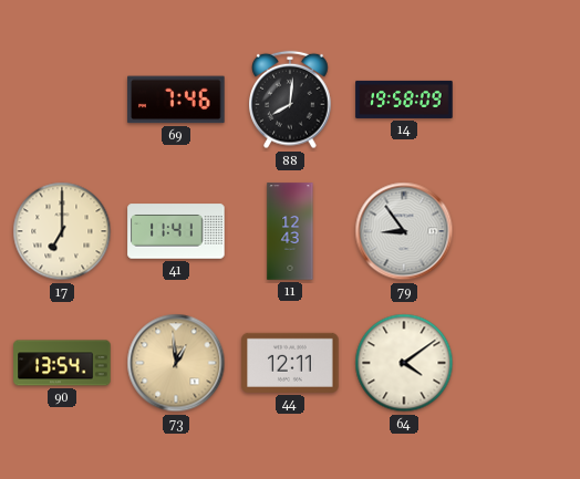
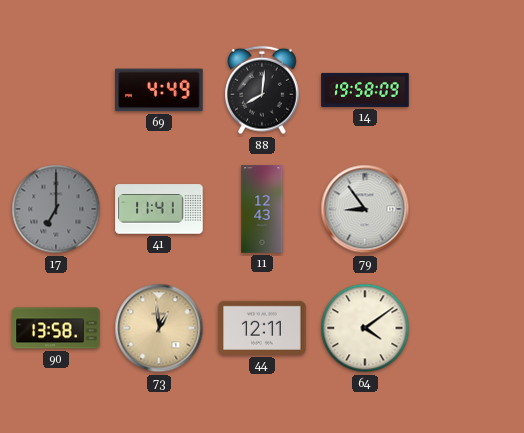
69: 7:46 -> 4:49 (159, 90)
17 dial: cream -> grey (56, 209)
90: 13:54 -> 13:58 (56, 328)
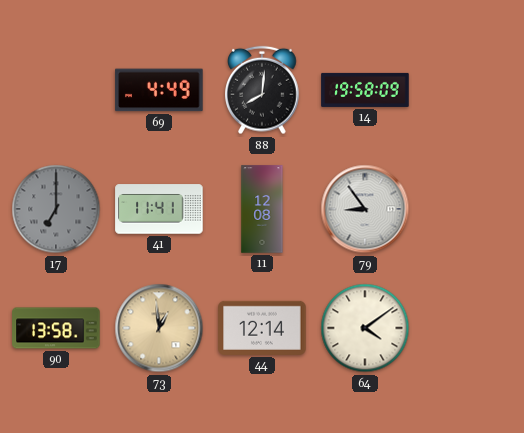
11: 12:43 -> 12:08 (262, 209)
44: 12:11 -> 12:14 (262, 328)
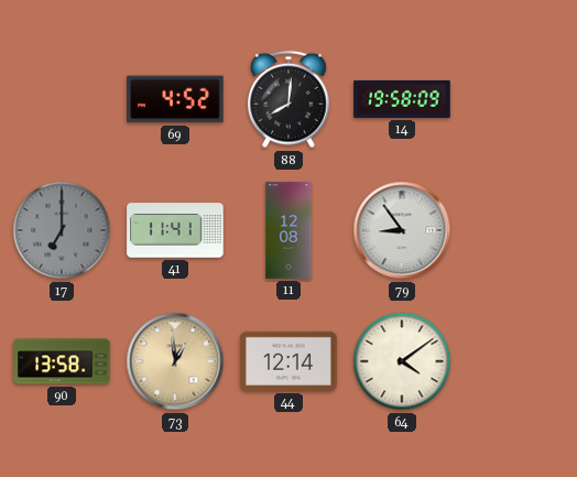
69: 4:49 -> 4:52 (175, 99)
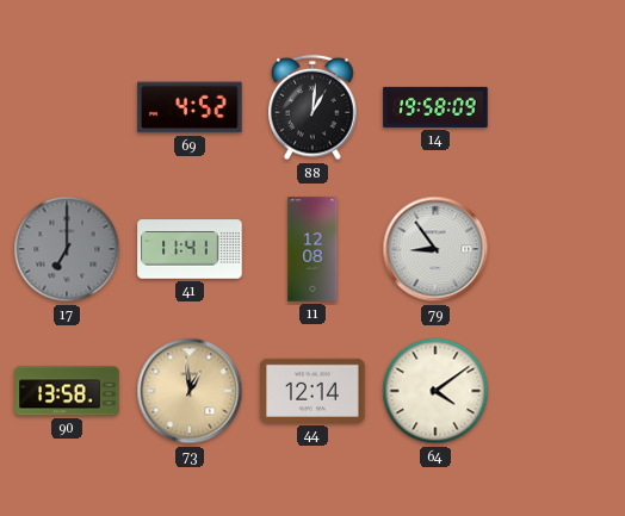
88: 8:01 -> 1:01 (312, 107)
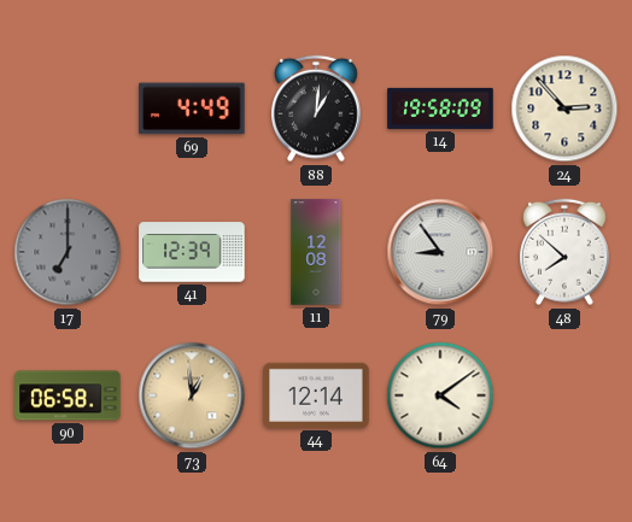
69: 4:52 -> 4:49 (192, 108)
24: none -> 2:53 (564, 108)
41: 11:41 -> 12:39 (192, 252)
48: none -> 7:52 (564, 252)
90: 13:58 -> 06:58 (68, 395)
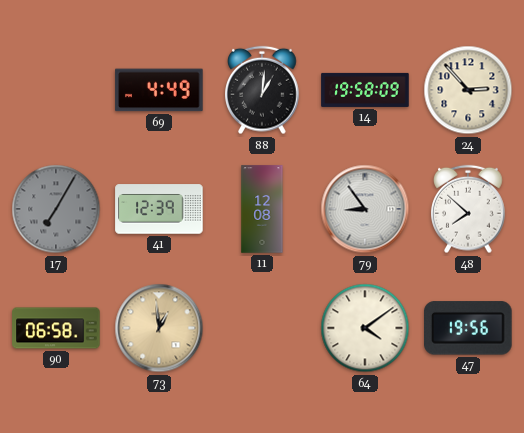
17: 7:00 -> 7:05 (56, 209)
44: 12:14 -> none (316, 395)
47: none -> 19:56 (468, 328)
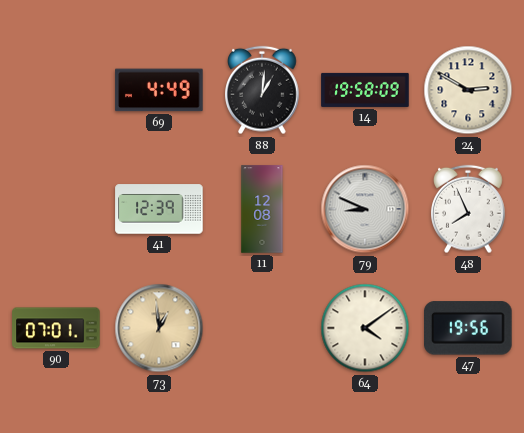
24: 2:53 -> 2:50 (468, 90)
17: 7:05 -> none (56, 209)
79: 8:54 -> 8:49 (365, 209)
48: 7:52 -> 7:56 (468, 209)
90: 06:58 -> 07:01 (56, 328)
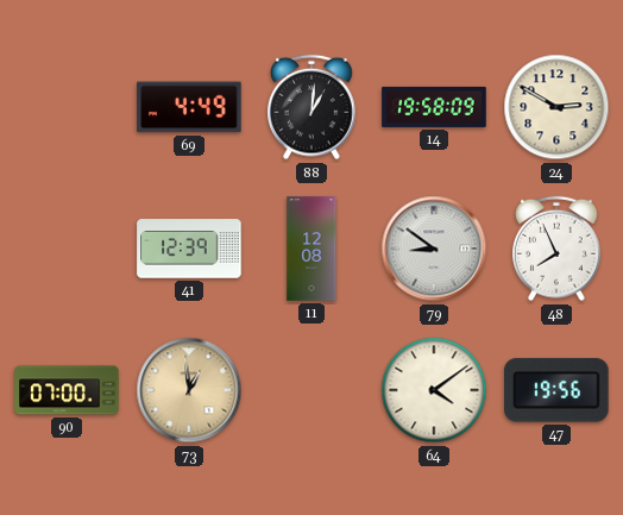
79: 8:49 -> 8:51 (434, 249)
90: 07:01 -> 07:00 (67, 390)
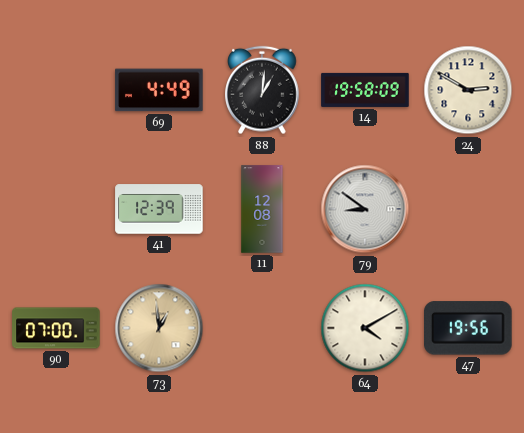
48: 7:56 -> none (556, 249)
64: 4:09 -> 4:10 (365, 328)
